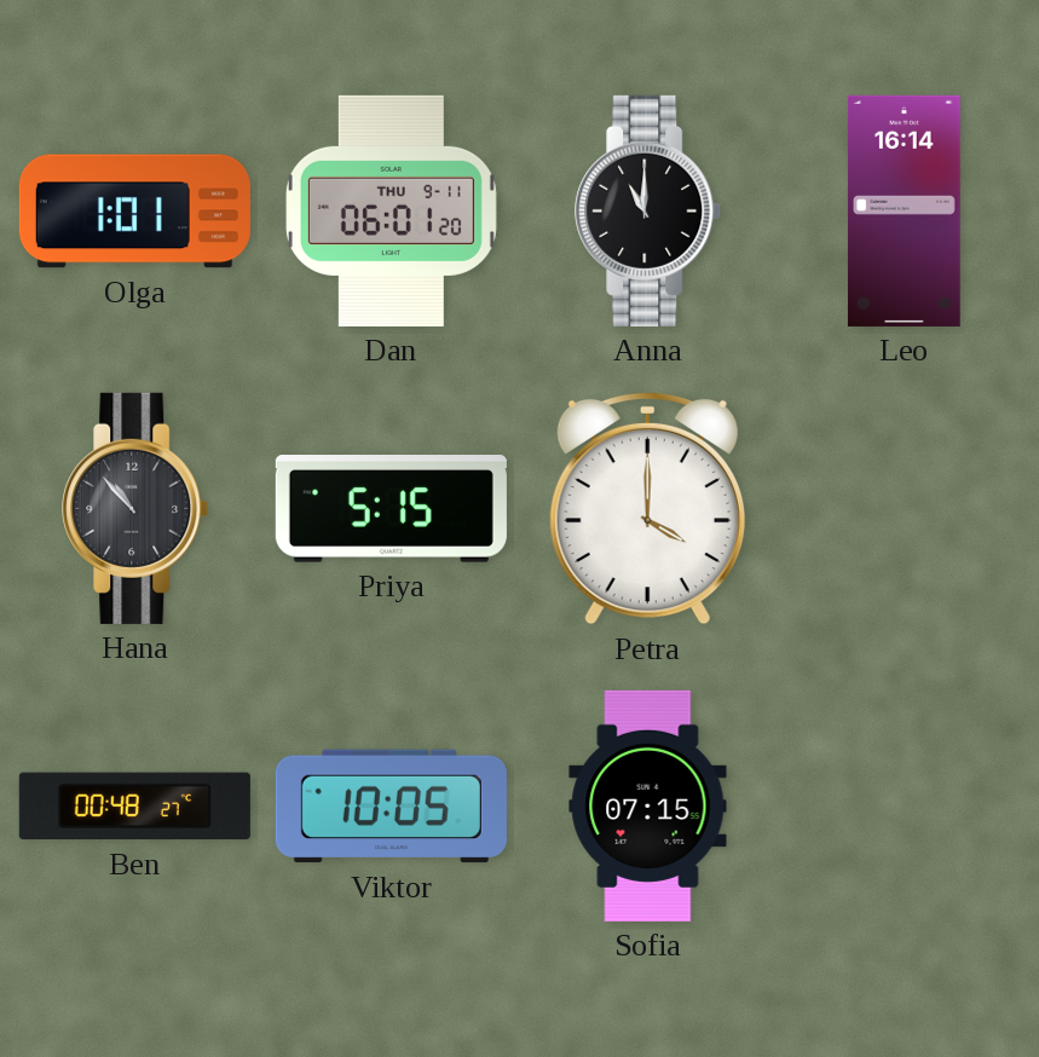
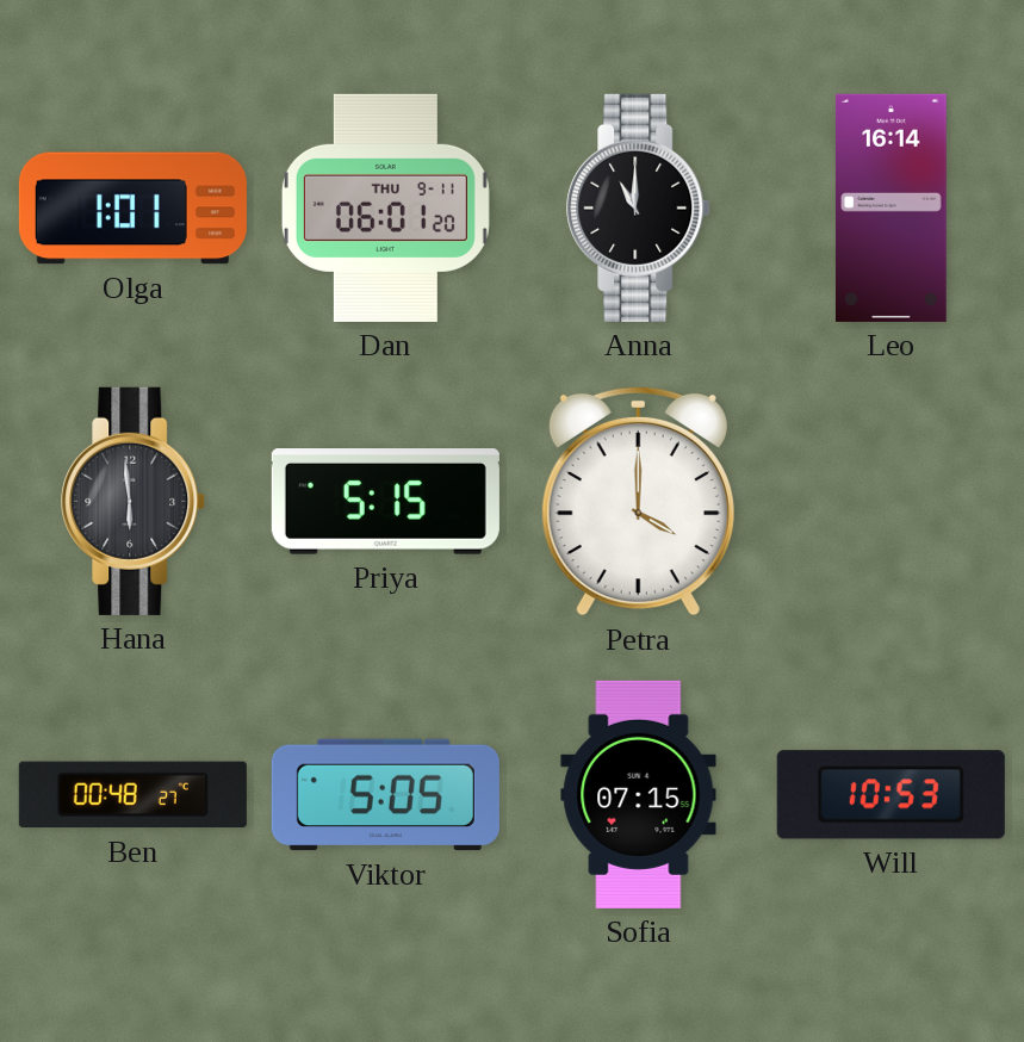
Hana: 10:53 -> 5:59 (134, 501)
Viktor: 10:05 -> 5:05 (385, 795)
Will: none -> 10:53 (890, 795)
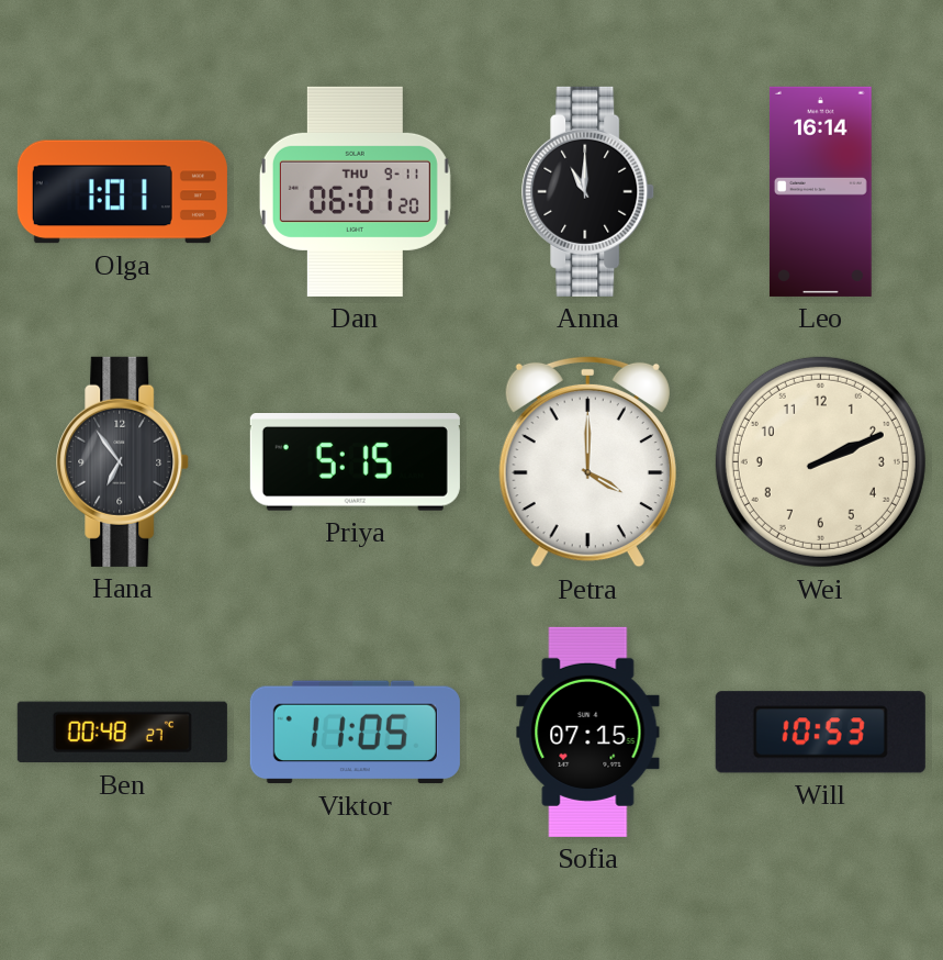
Hana: 5:59 -> 6:54 (123, 461)
Wei: none -> 2:11 (820, 461)
Viktor: 5:05 -> 11:05 (355, 733)
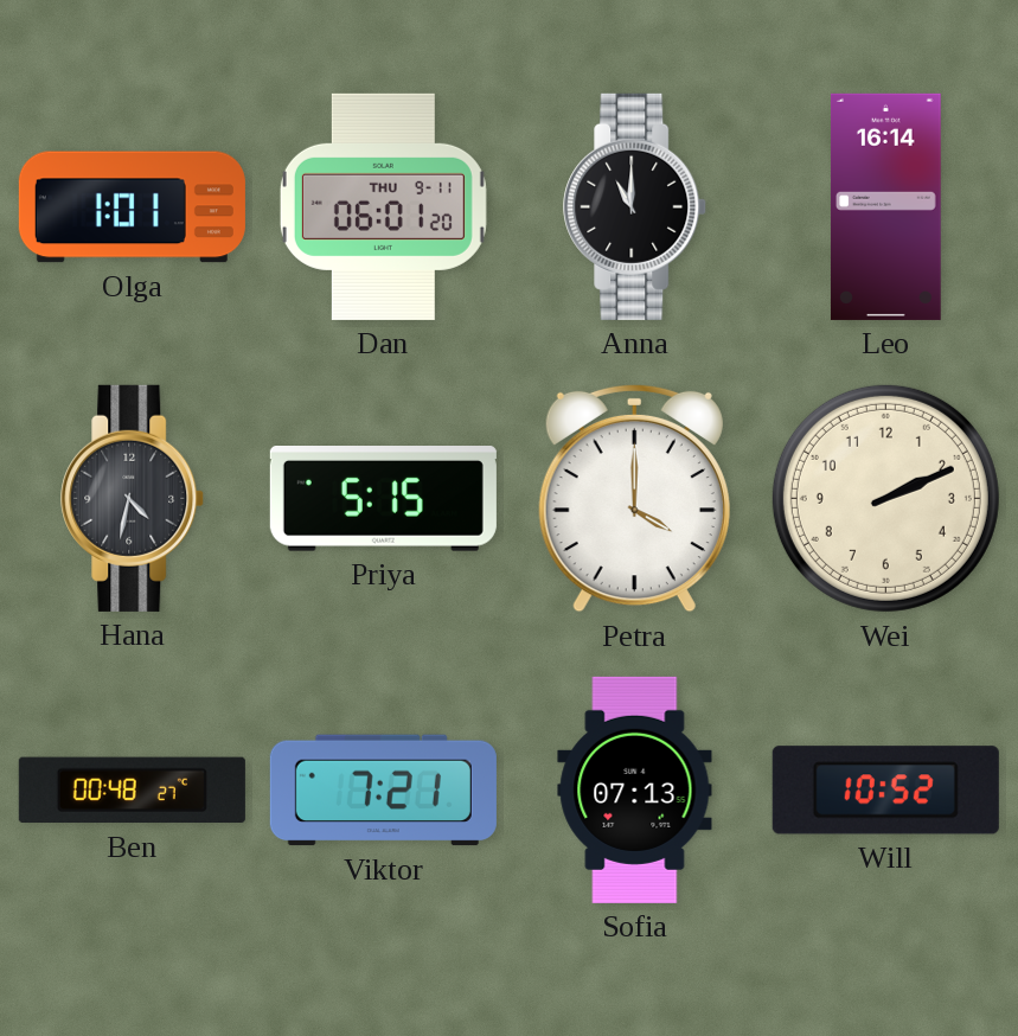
Hana: 6:54 -> 4:32 (133, 498)
Viktor: 11:05 -> 7:21 (383, 791)
Sofia: 07:15 -> 07:13 (635, 789)
Will: 10:53 -> 10:52 (885, 791)
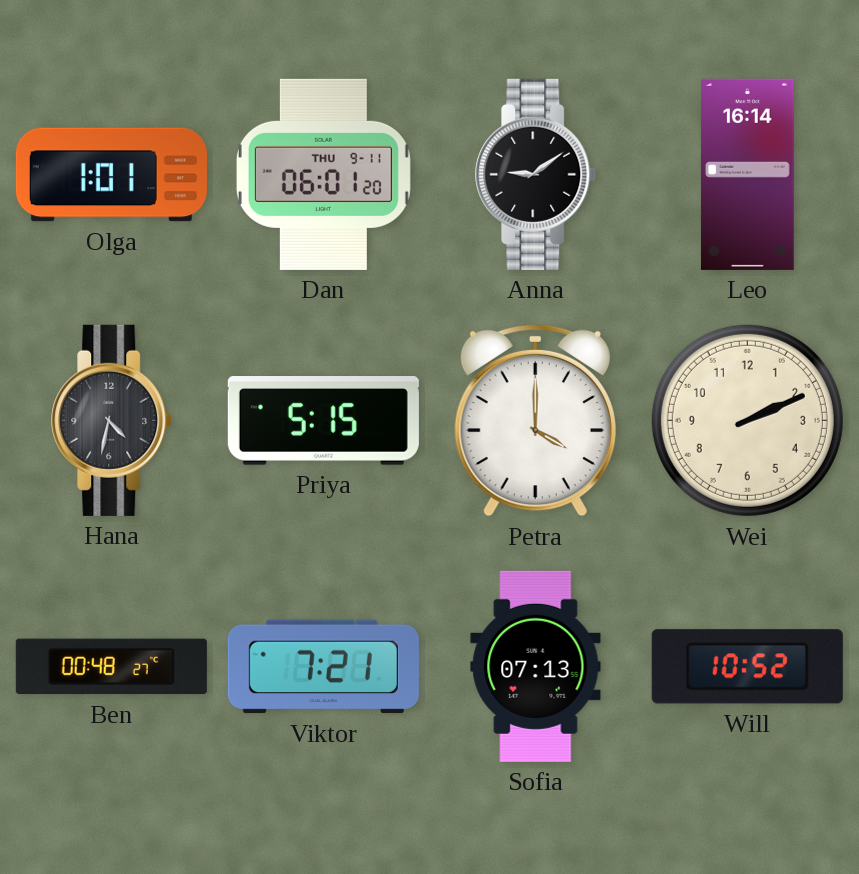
Anna: 11:00 -> 9:09 (536, 174)
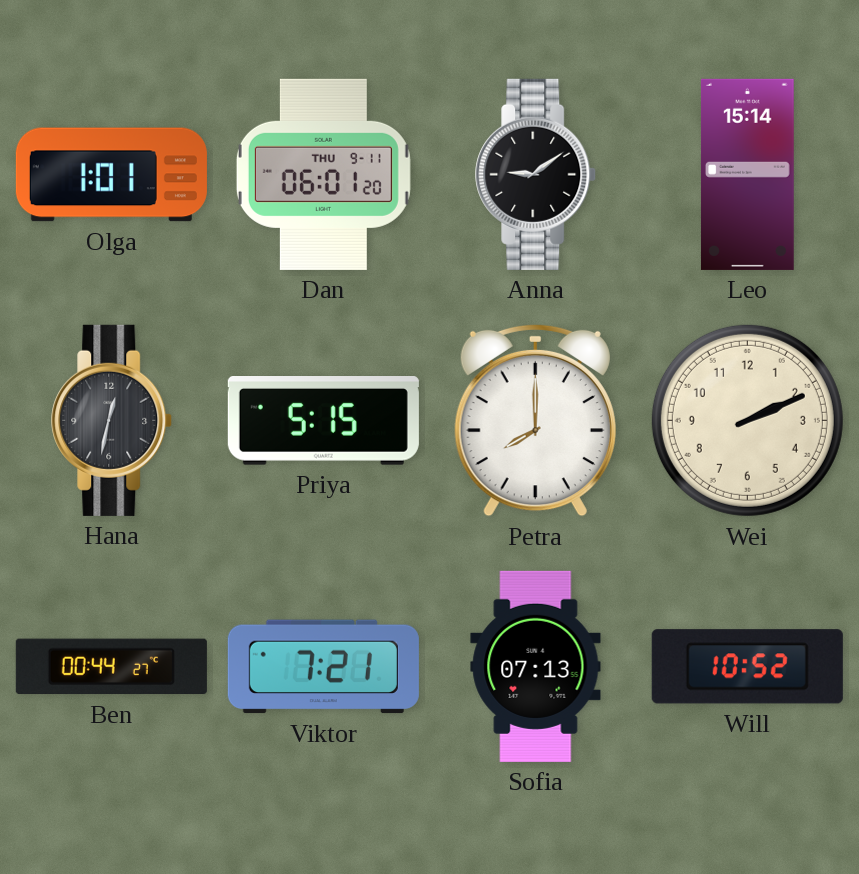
Leo: 16:14 -> 15:14 (747, 174)
Hana: 4:32 -> 12:32 (112, 420)
Petra: 4:00 -> 8:00 (535, 420)
Ben: 00:48 -> 00:44 (111, 667)
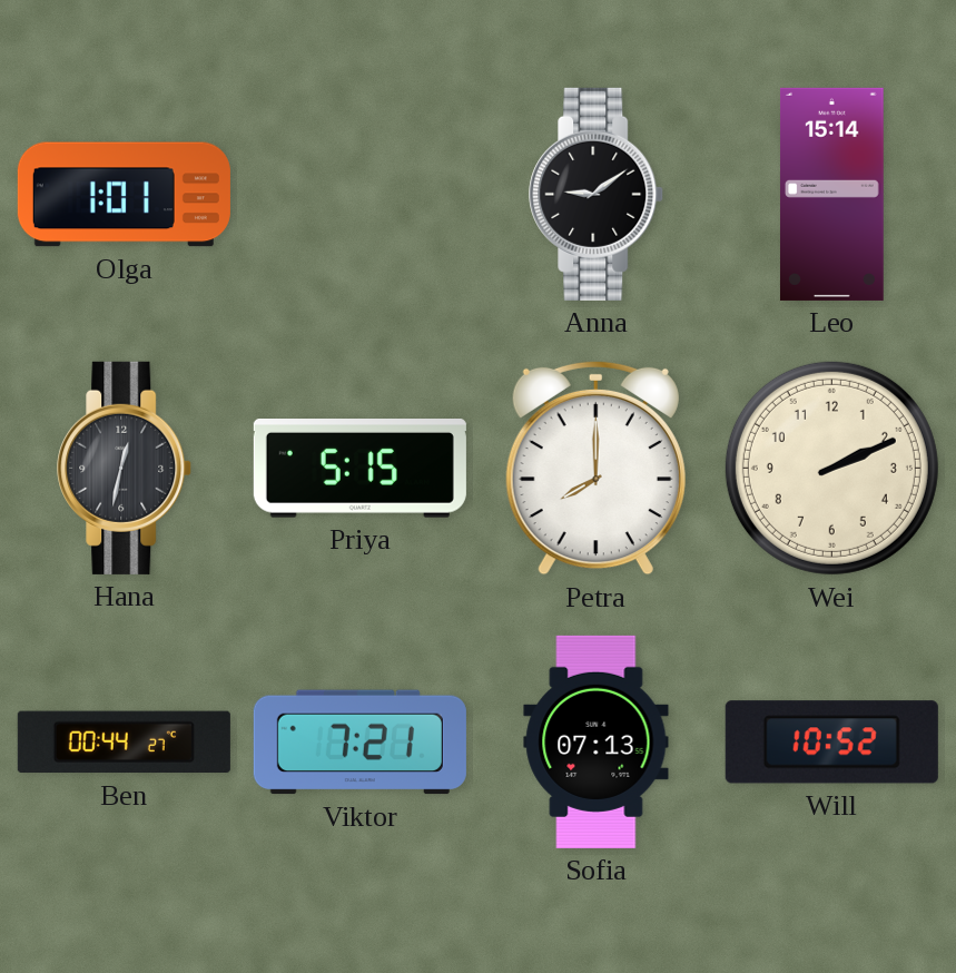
Dan: 06:01 -> none (323, 174)
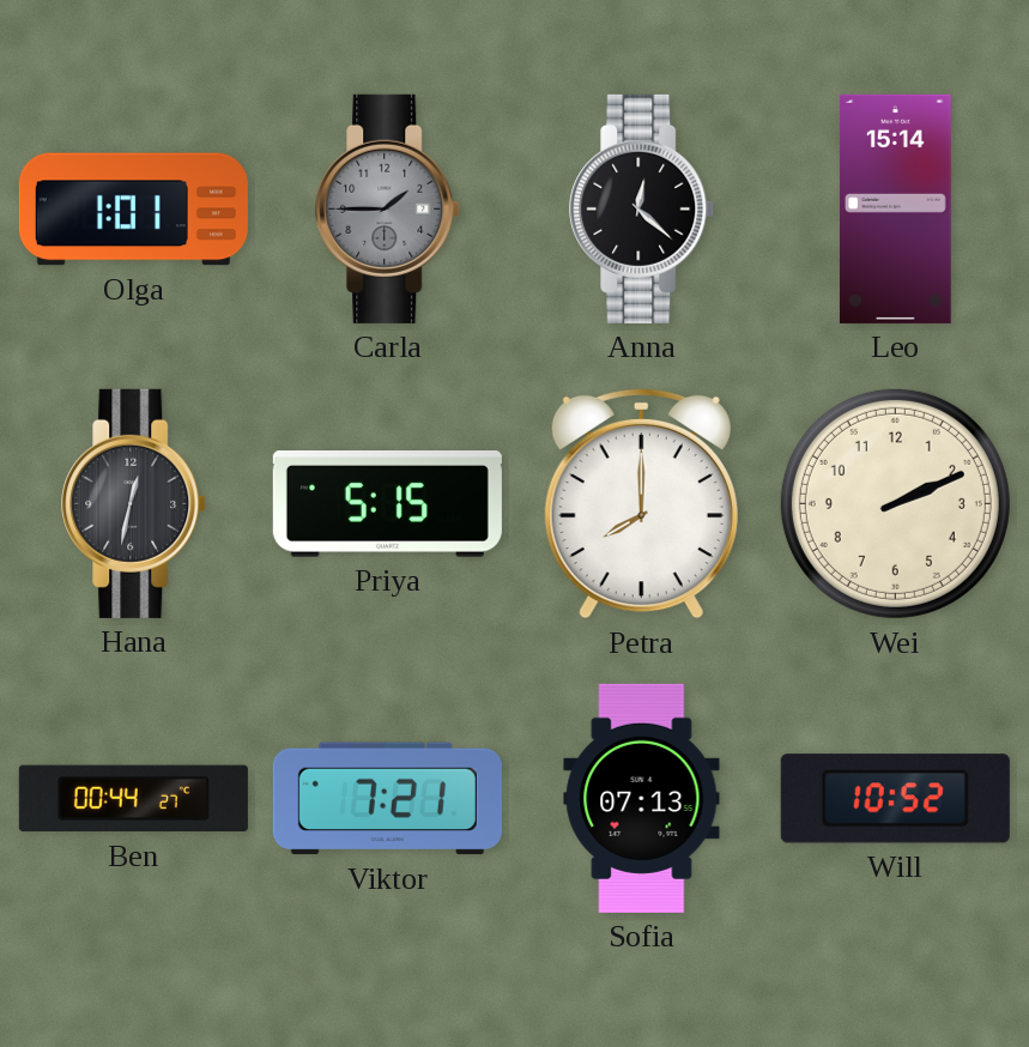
Carla: none -> 1:45 (388, 208)
Anna: 9:09 -> 12:22 (642, 208)
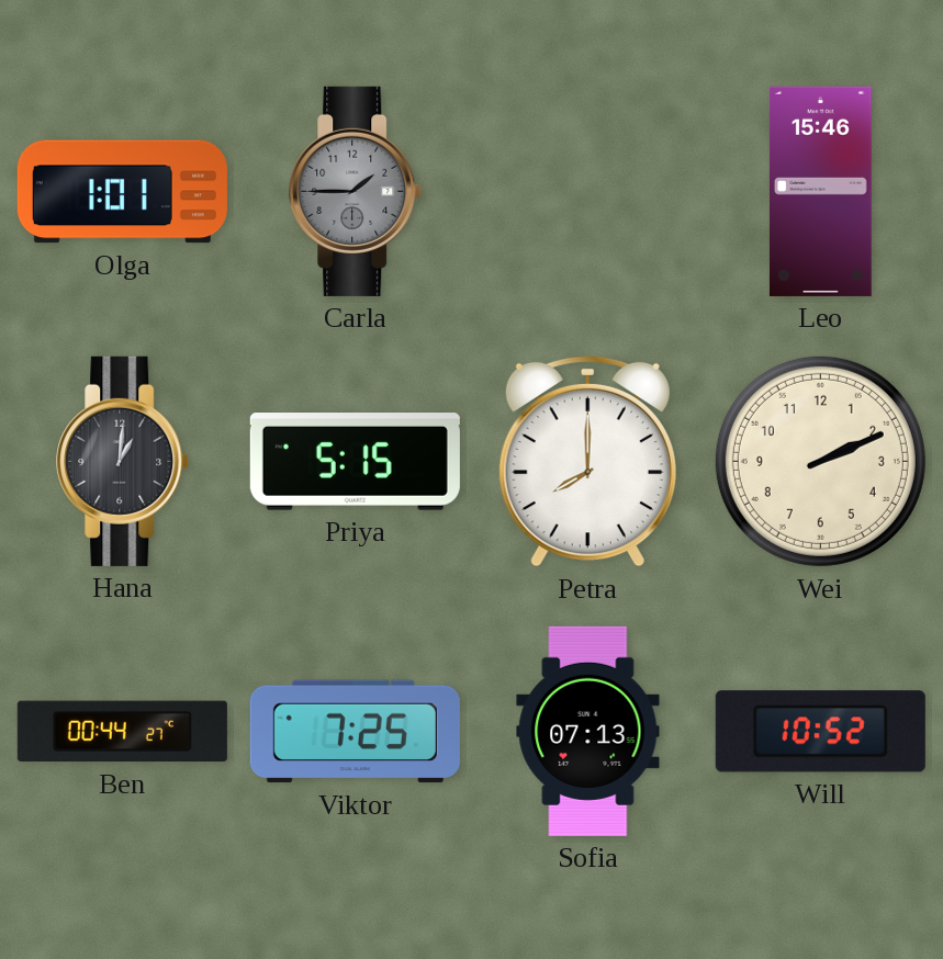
Anna: 12:22 -> none (642, 208)
Leo: 15:14 -> 15:46 (820, 191)
Hana: 12:32 -> 1:01 (123, 461)
Viktor: 7:21 -> 7:25 (355, 732)
